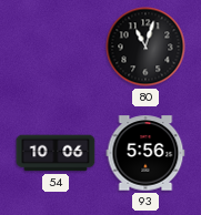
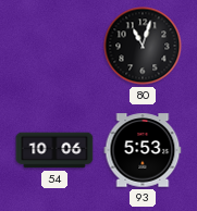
93: 5:56 -> 5:53 (143, 150)
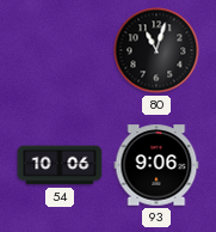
93: 5:53 -> 9:06 (156, 165)
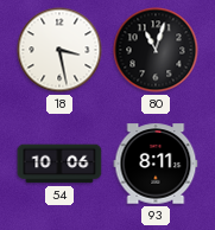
18: none -> 3:28 (59, 50)
93: 9:06 -> 8:11 (156, 164)
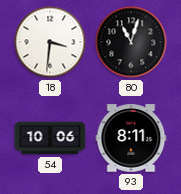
18: 3:28 -> 3:31 (50, 42)
